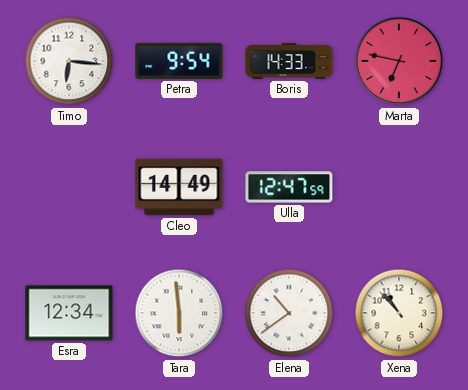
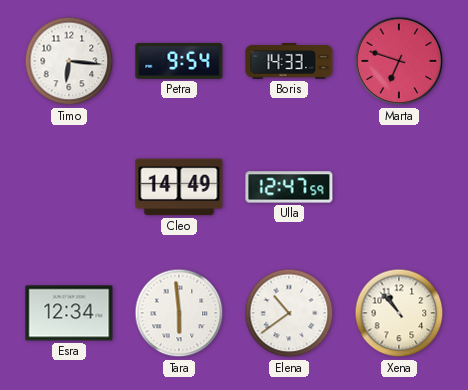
Marta: 6:47 -> 6:48 (399, 61)
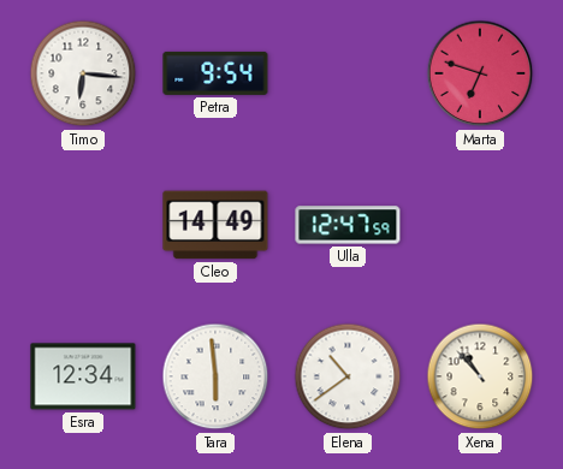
Boris: 14:33 -> none (289, 61)
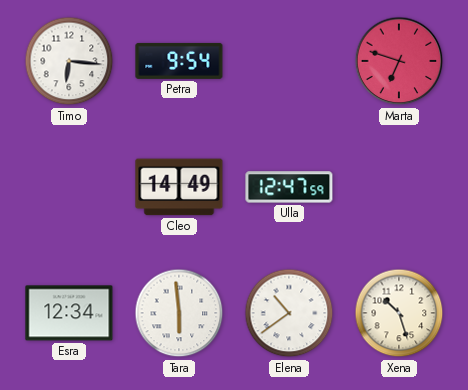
Xena: 10:53 -> 10:27 (399, 313)
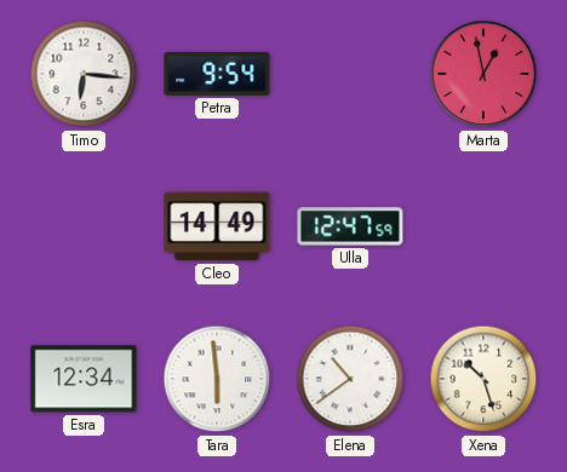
Marta: 6:48 -> 12:58 (483, 74)
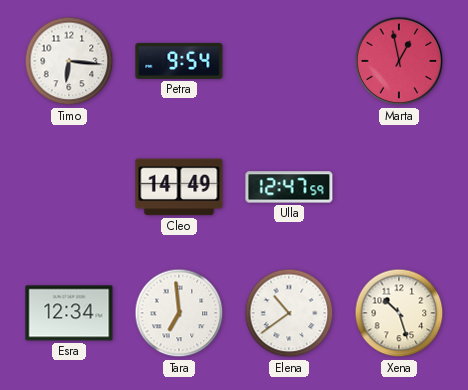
Tara: 5:59 -> 6:59 (179, 313)
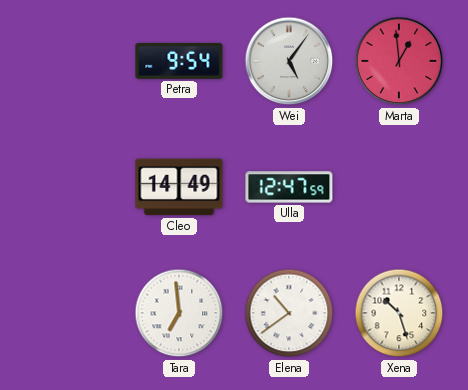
Timo: 6:16 -> none (69, 61)
Wei: none -> 5:06 (289, 61)
Marta: 12:58 -> 12:59 (399, 61)
Esra: 12:34 -> none (69, 313)
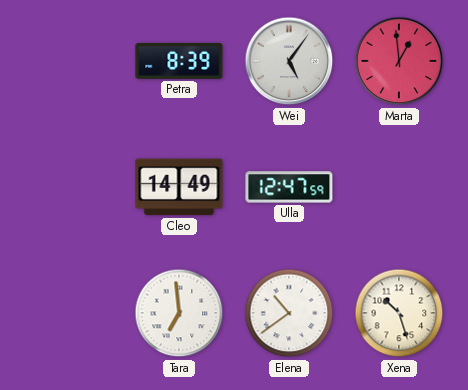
Petra: 9:54 -> 8:39 (179, 61)
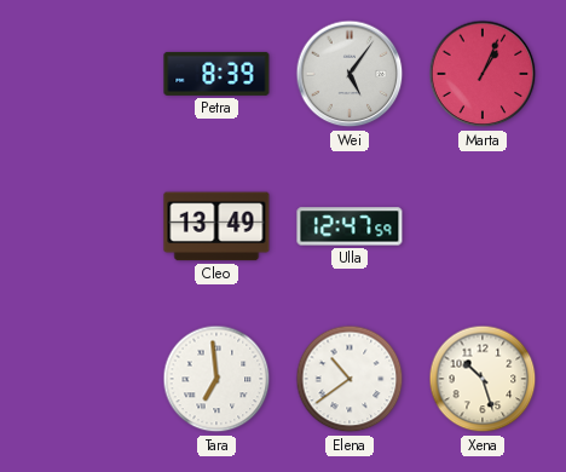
Marta: 12:59 -> 1:04 (483, 74)
Cleo: 14:49 -> 13:49 (216, 226)
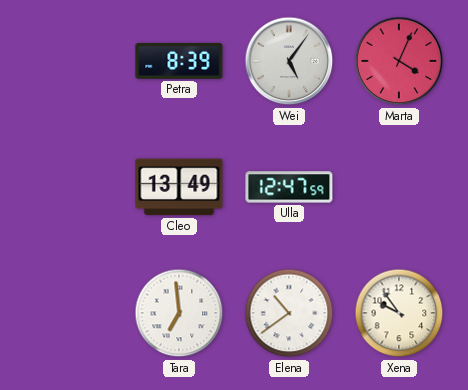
Marta: 1:04 -> 4:04 (399, 61)
Xena: 10:27 -> 9:54 (399, 313)
